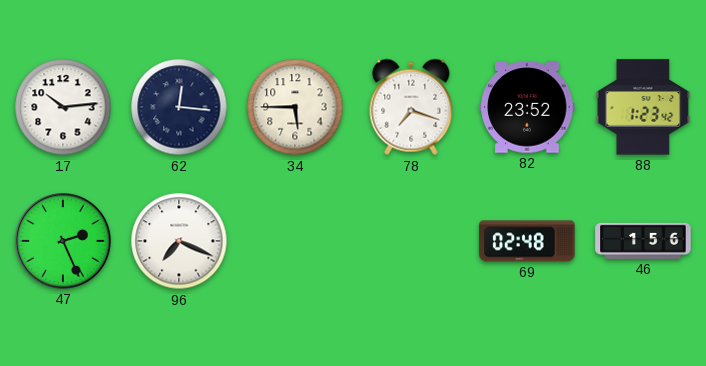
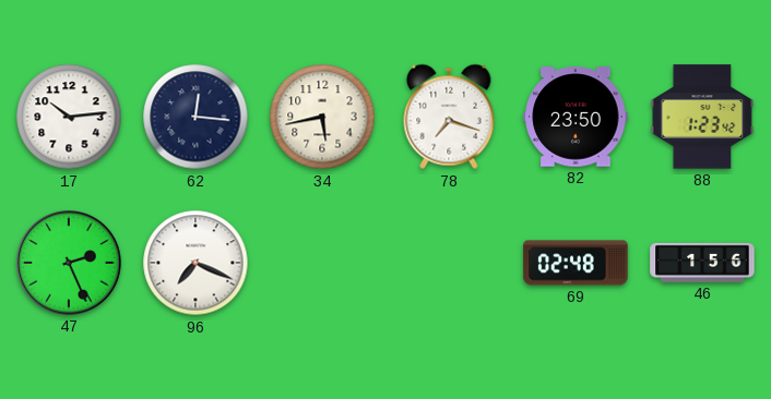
34: 5:45 -> 5:43 (322, 117)
82: 23:52 -> 23:50 (576, 117)
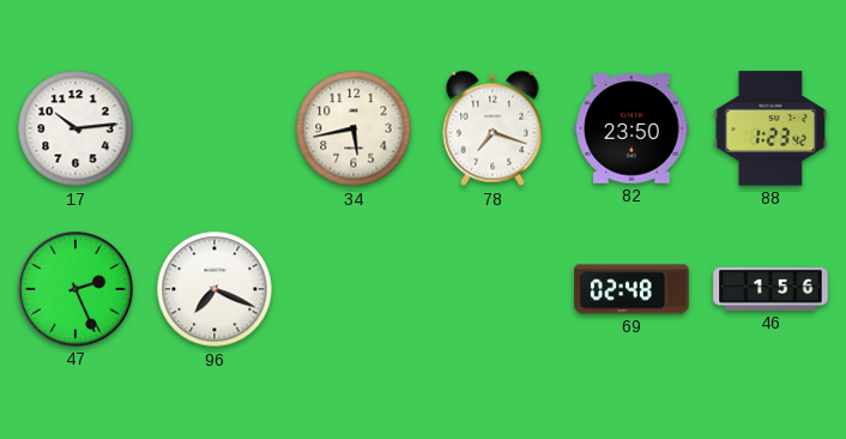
62: 12:16 -> none (195, 117)
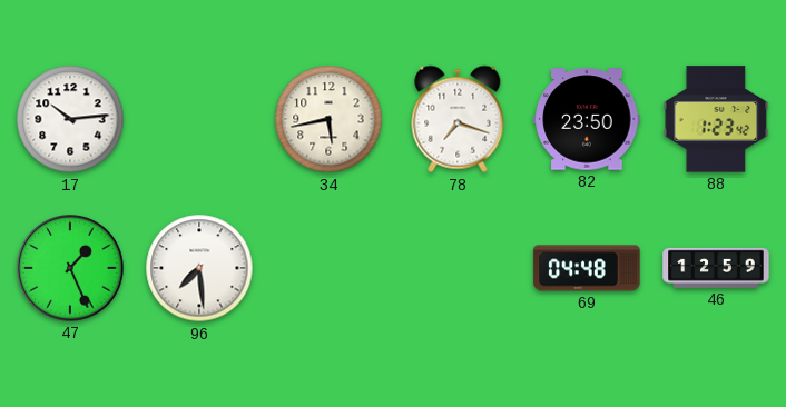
47: 2:26 -> 1:26 (70, 268)
96: 7:19 -> 7:29 (199, 268)
69: 02:48 -> 04:48 (587, 268)
46: 1:56 -> 12:59 (716, 268)
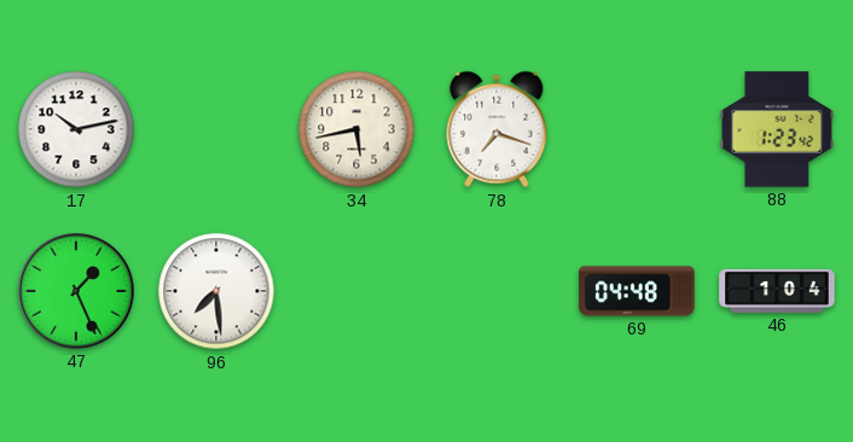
17: 10:14 -> 10:13 (76, 129)
82: 23:50 -> none (587, 119)
46: 12:59 -> 1:04 (777, 291)
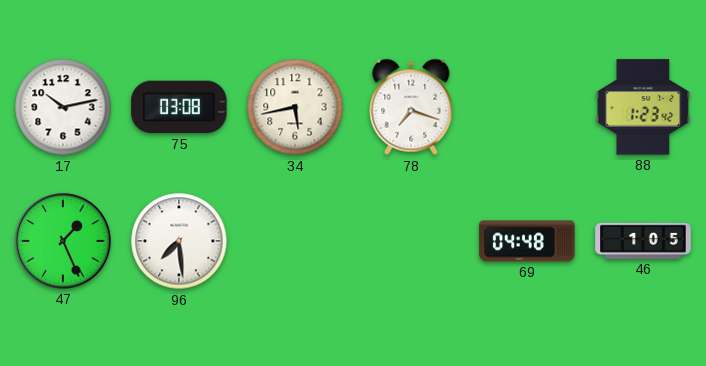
75: none -> 03:08 (179, 107)
46: 1:04 -> 1:05 (643, 241)
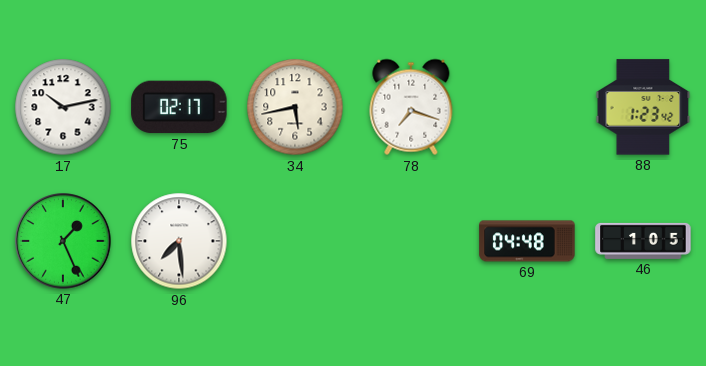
75: 03:08 -> 02:17 (179, 107)
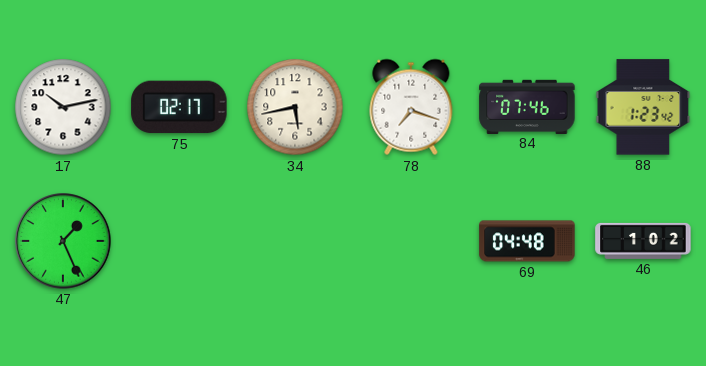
84: none -> 07:46 (527, 106)
96: 7:29 -> none (179, 241)
46: 1:05 -> 1:02 (643, 241)
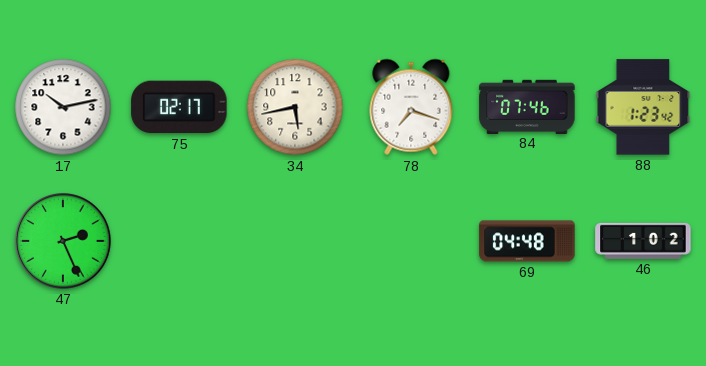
47: 1:26 -> 2:26 (63, 241)
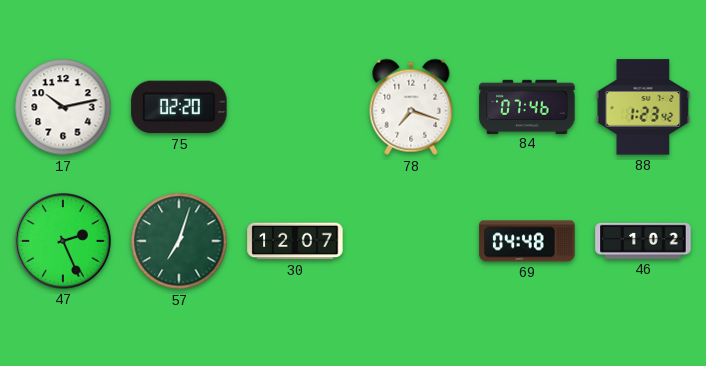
75: 02:17 -> 02:20 (179, 107)
34: 5:43 -> none (295, 107)
57: none -> 7:03 (179, 241)
30: none -> 12:07 (295, 241)
